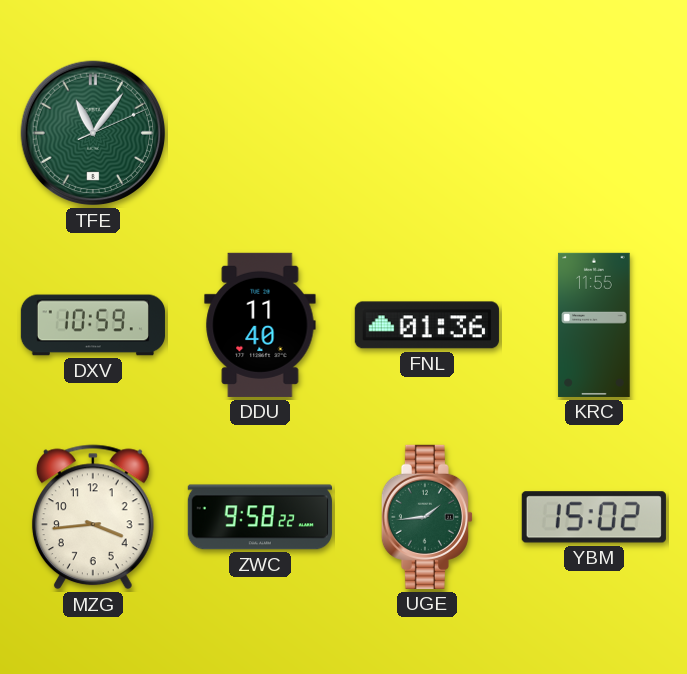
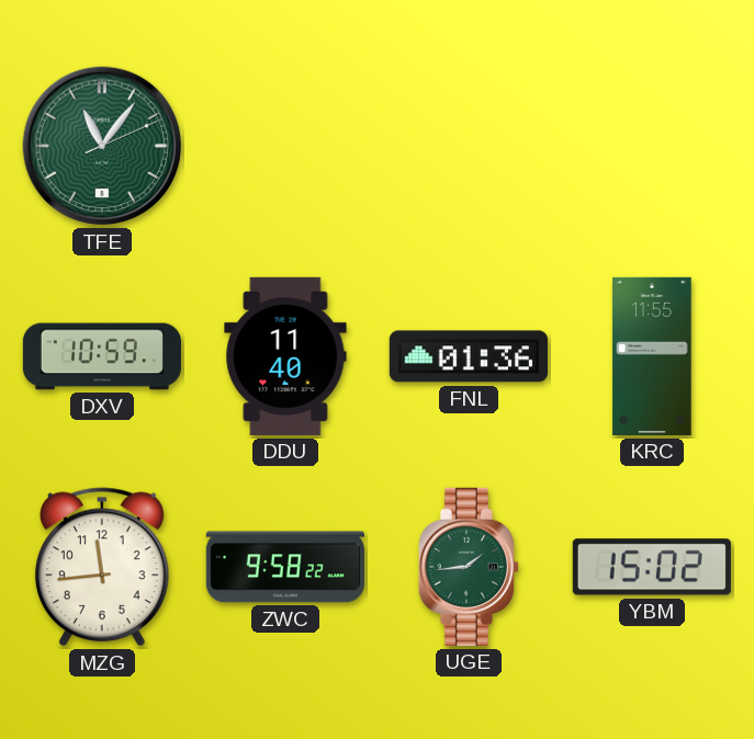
MZG: 3:44 -> 11:44 (102, 567)
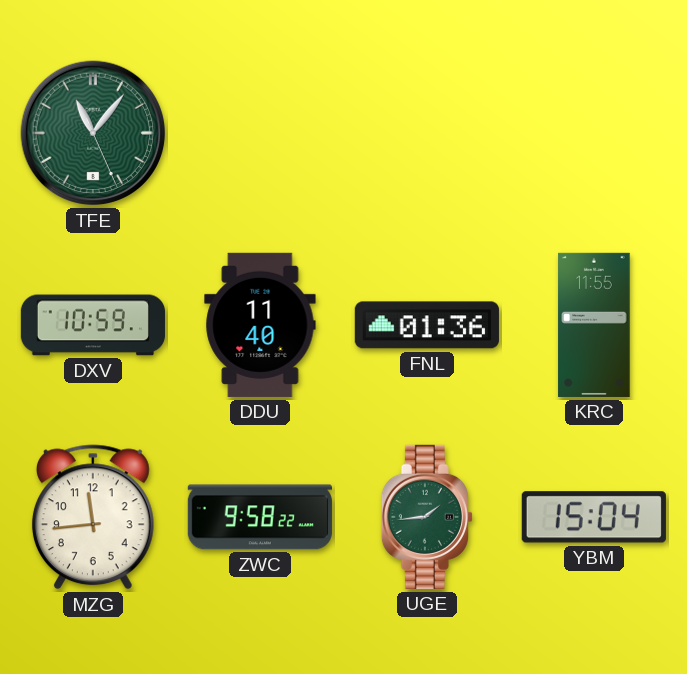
TFE: 11:06:11 -> 11:06:26 (93, 133)
YBM: 15:02 -> 15:04 (594, 517)
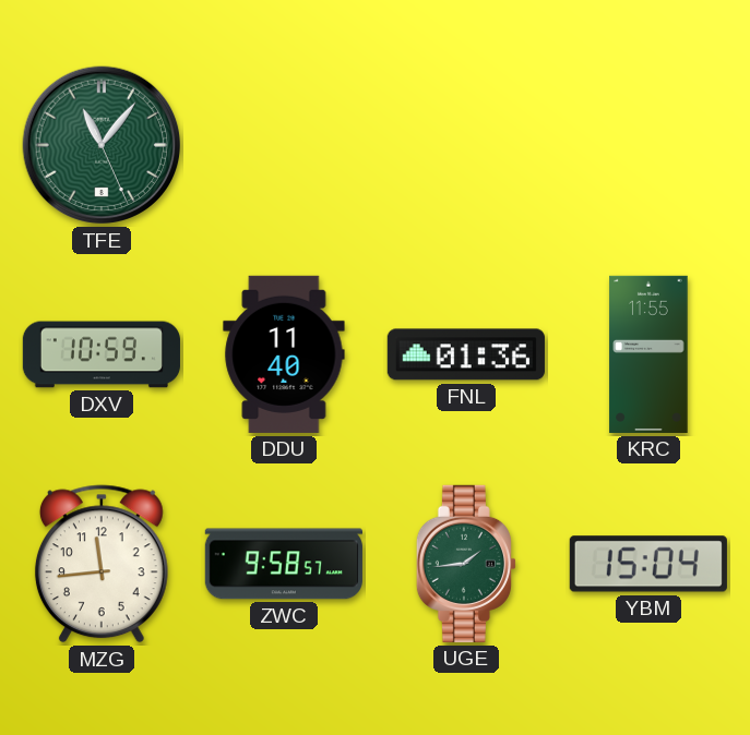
ZWC: 9:58:22 -> 9:58:57 (284, 564)
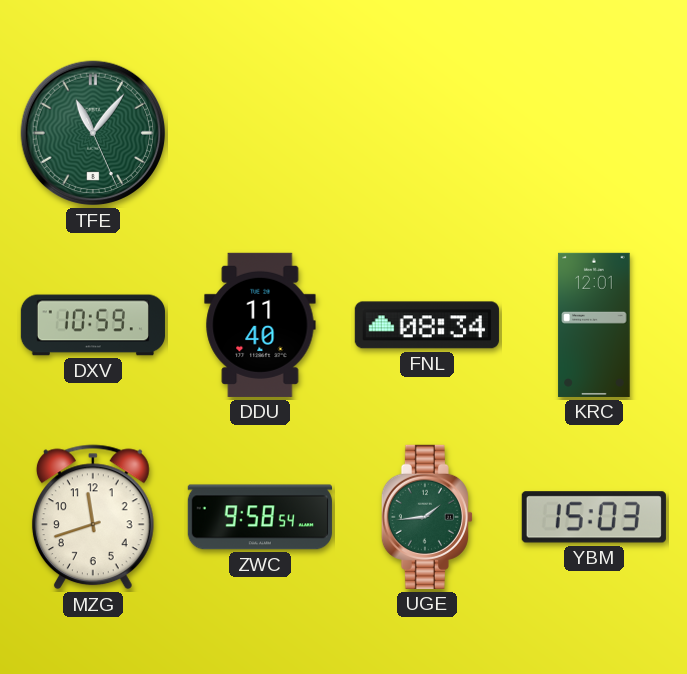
FNL: 01:36 -> 08:34 (427, 325)
KRC: 11:55 -> 12:01 (594, 325)
MZG: 11:44 -> 11:42 (93, 517)
ZWC: 9:58:57 -> 9:58:54 (260, 517)
YBM: 15:04 -> 15:03 (594, 517)
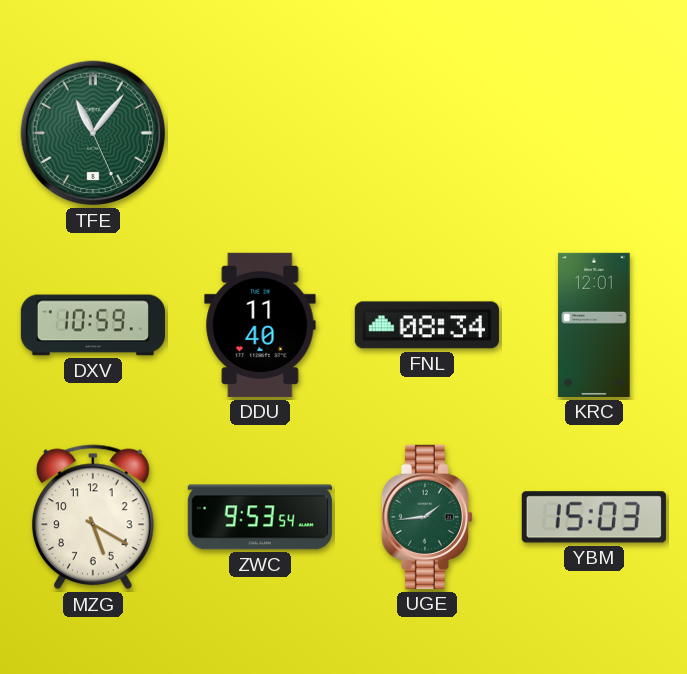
MZG: 11:42 -> 5:20 (93, 517)
ZWC: 9:58 -> 9:53 (260, 517)
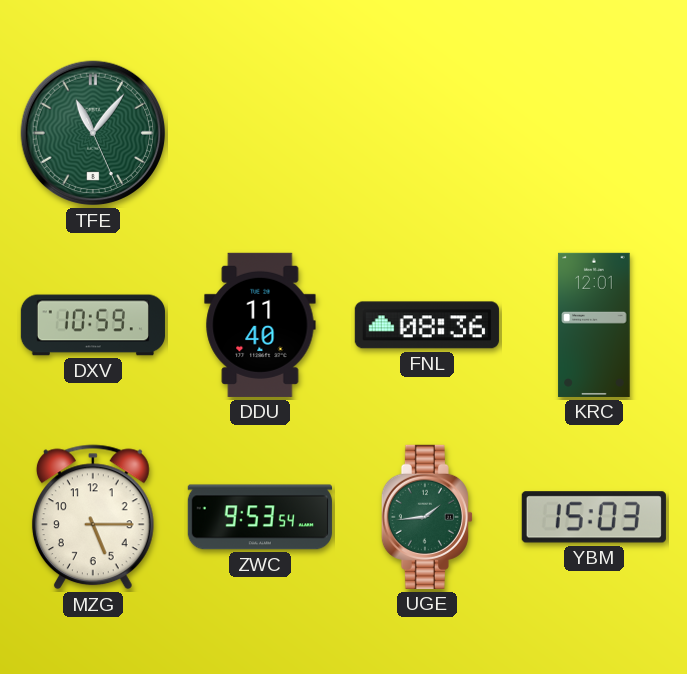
FNL: 08:34 -> 08:36 (427, 325)
MZG: 5:20 -> 5:15 (93, 517)
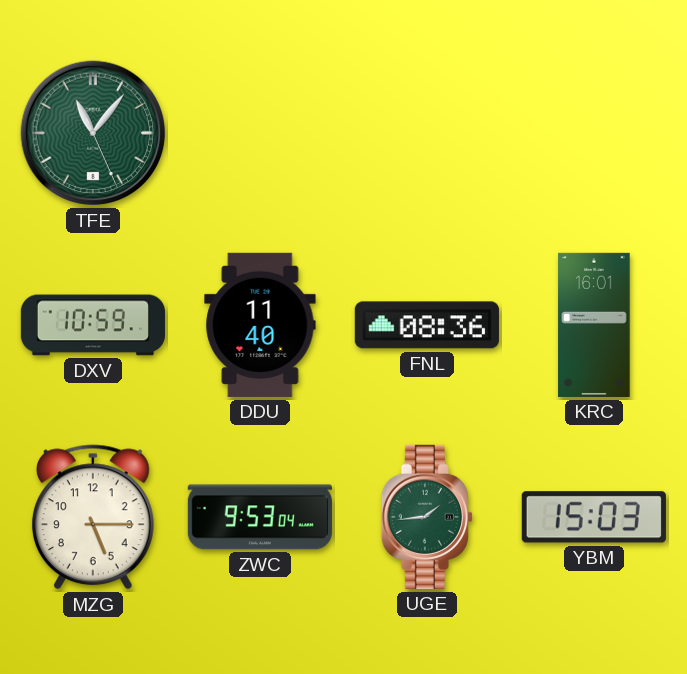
KRC: 12:01 -> 16:01 (594, 325)
ZWC: 9:53:54 -> 9:53:04 (260, 517)
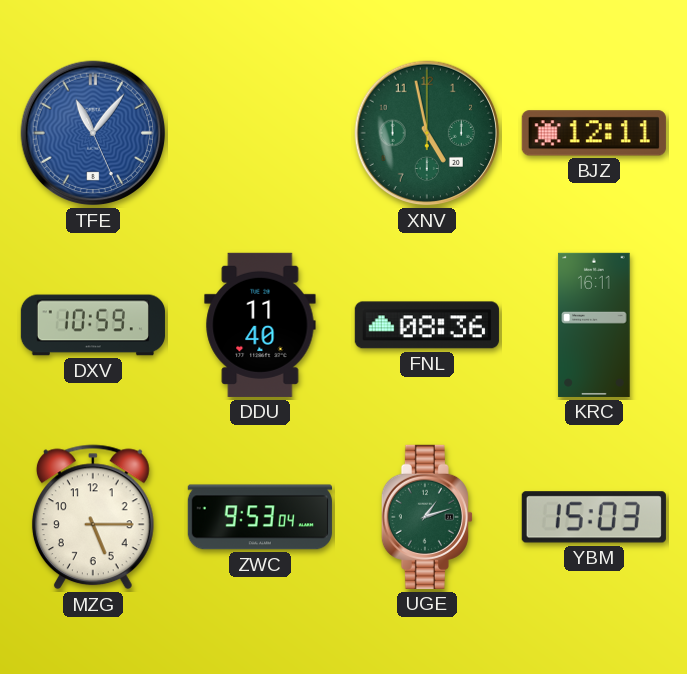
TFE dial: green -> blue (93, 133)
XNV: none -> 4:58 (427, 133)
BJZ: none -> 12:11 (594, 133)
KRC: 16:01 -> 16:11 (594, 325)
UGE: 1:44 -> 1:12 (427, 517)
